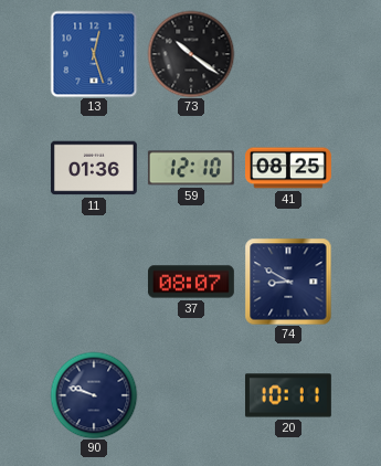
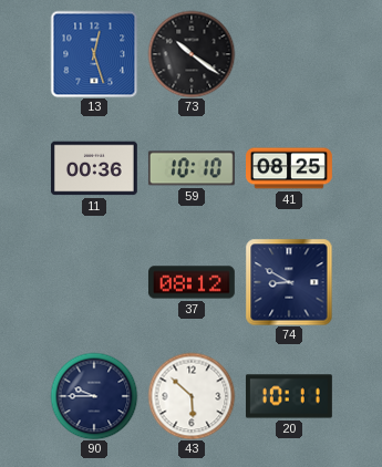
11: 01:36 -> 00:36 (94, 168)
59: 12:10 -> 10:10 (192, 168)
37: 08:07 -> 08:12 (192, 282)
90: 9:48 -> 9:45 (94, 396)
43: none -> 5:52 (192, 396)
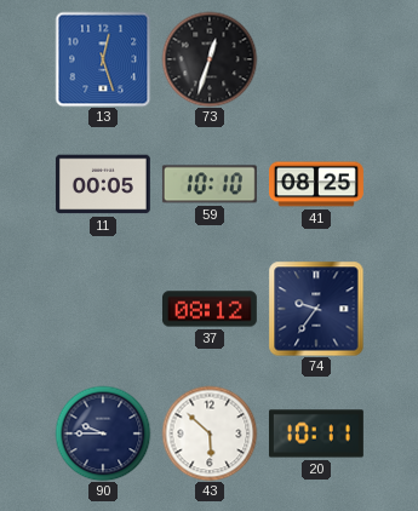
73: 10:21 -> 12:33 (210, 59)
11: 00:36 -> 00:05 (103, 184)
74: 8:50 -> 9:36 (316, 309)
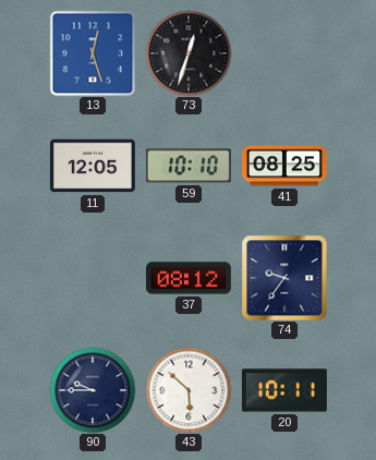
11: 00:05 -> 12:05 (93, 166)
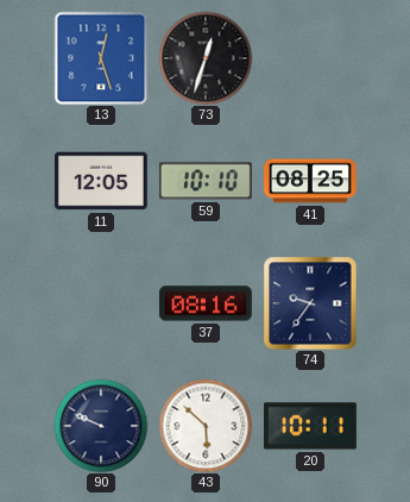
37: 08:12 -> 08:16 (206, 303)
90: 9:45 -> 9:49 (101, 426)
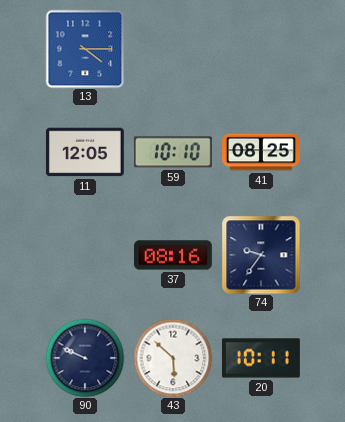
13: 12:27 -> 4:15 (85, 49)
73: 12:33 -> none (206, 58)
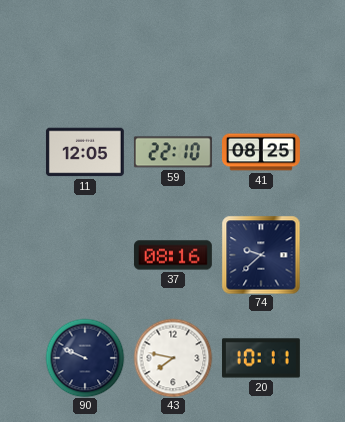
13: 4:15 -> none (85, 49)
59: 10:10 -> 22:10 (173, 152)
74: 9:36 -> 9:38 (261, 255)
43: 5:52 -> 7:47 (173, 358)
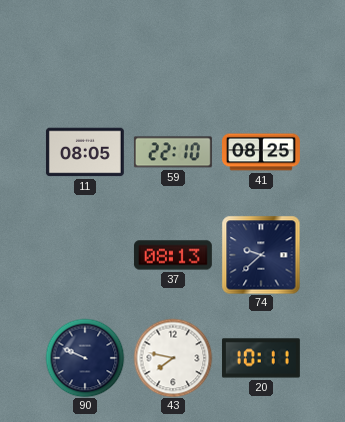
11: 12:05 -> 08:05 (85, 152)
37: 08:16 -> 08:13 (173, 255)
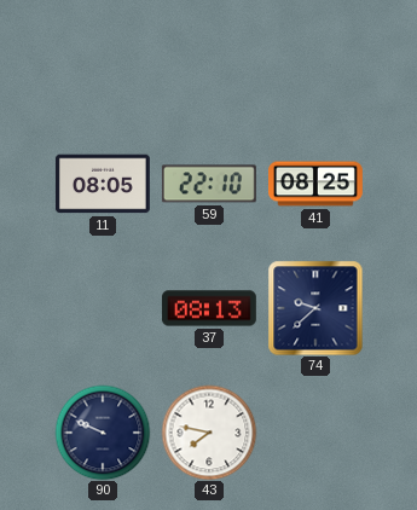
20: 10:11 -> none (261, 358)
